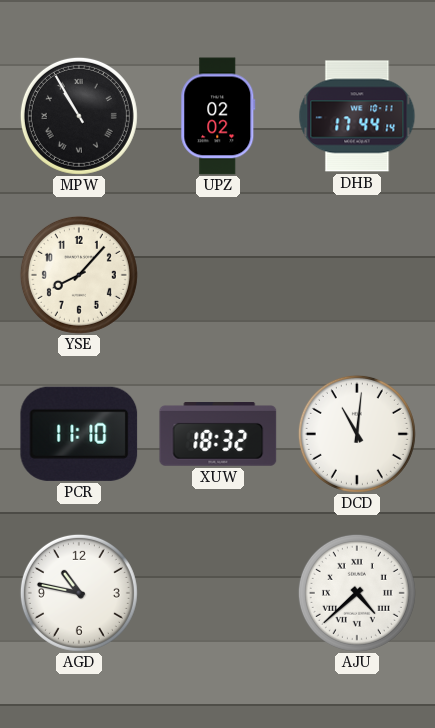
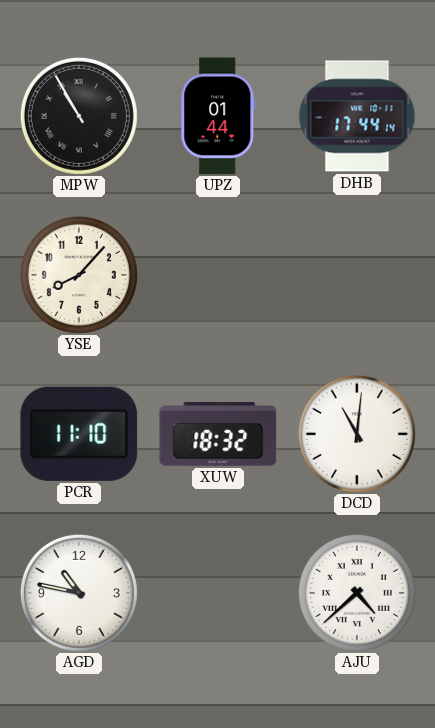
UPZ: 02:02 -> 01:44 (218, 116)
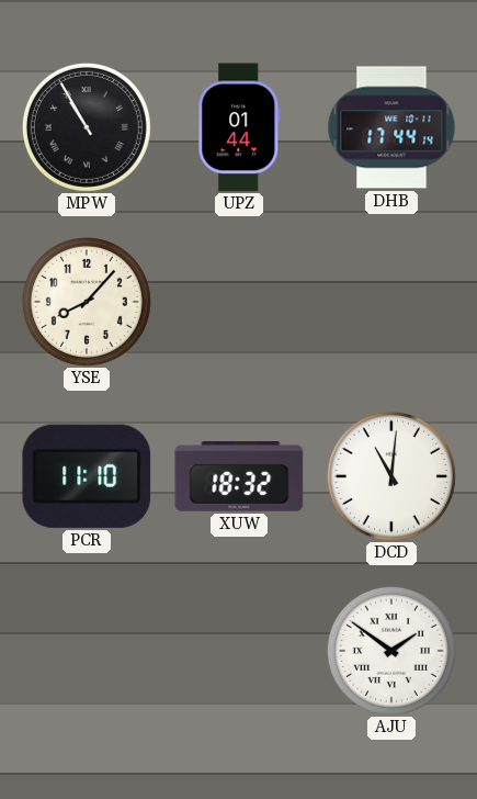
AGD: 10:47 -> none (79, 593)
AJU: 4:38 -> 1:51 (391, 651)
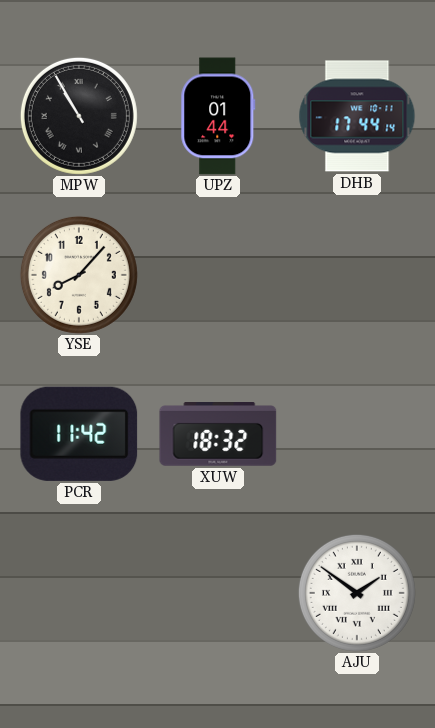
PCR: 11:10 -> 11:42 (79, 434)
DCD: 11:01 -> none (391, 476)
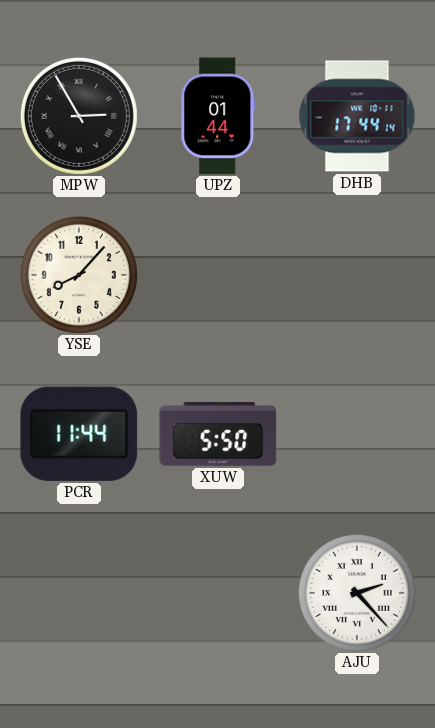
MPW: 10:55 -> 2:55 (79, 116)
PCR: 11:42 -> 11:44 (79, 434)
XUW: 18:32 -> 5:50 (218, 435)
AJU: 1:51 -> 2:23 (357, 593)
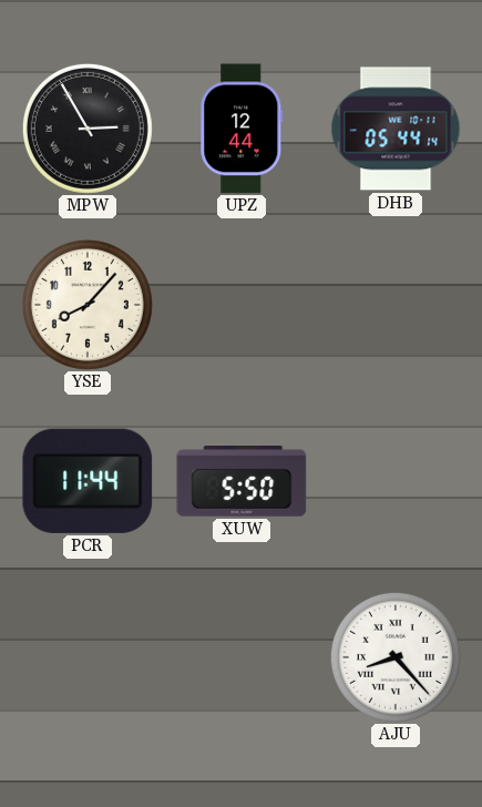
UPZ: 01:44 -> 12:44 (242, 129)
DHB: 17:44 -> 05:44 (396, 129)
AJU: 2:23 -> 8:23 (396, 657)
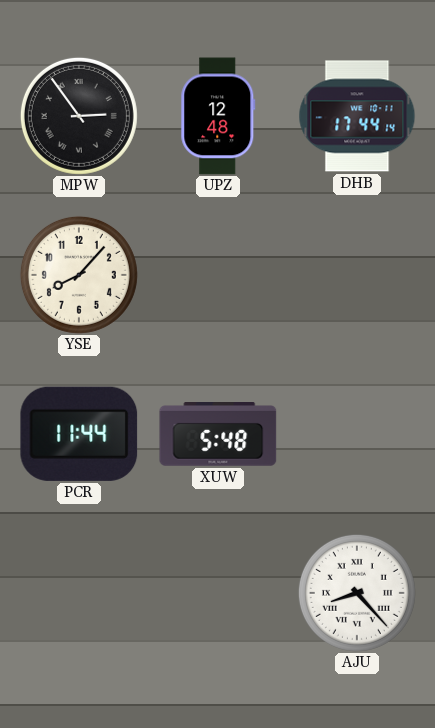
MPW: 2:55 -> 2:54 (79, 116)
UPZ: 12:44 -> 12:48 (218, 116)
DHB: 05:44 -> 17:44 (357, 116)
XUW: 5:50 -> 5:48 (218, 435)
